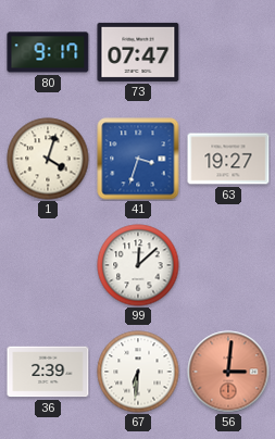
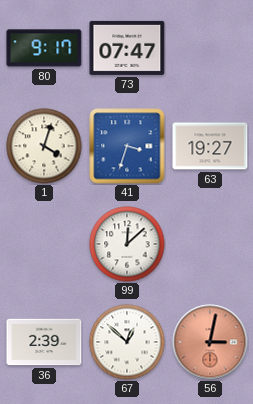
67: 6:31 -> 12:52 (127, 342)
56: 3:01 -> 3:02 (210, 342)
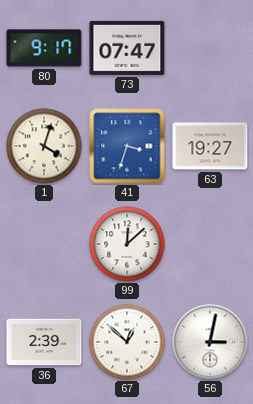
56 dial: salmon -> white (210, 342)
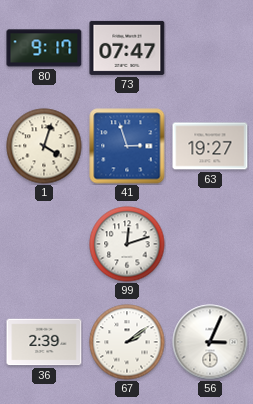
41: 3:33 -> 2:57 (127, 146)
99: 12:08 -> 12:12 (127, 244)
67: 12:52 -> 2:09 (127, 342)
56: 3:02 -> 3:04 (210, 342)
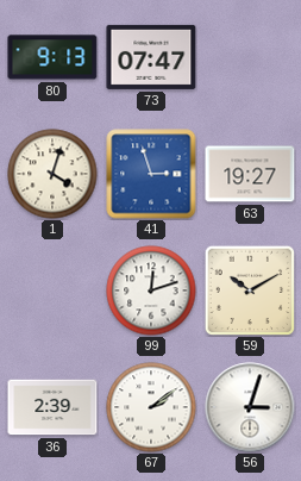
80: 9:17 -> 9:13 (52, 57)
59: none -> 10:10 (250, 291)
56: 3:04 -> 3:03 (250, 407)
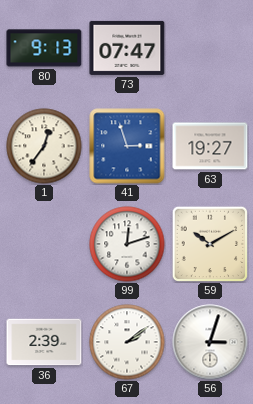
1: 4:03 -> 12:36 (44, 146)
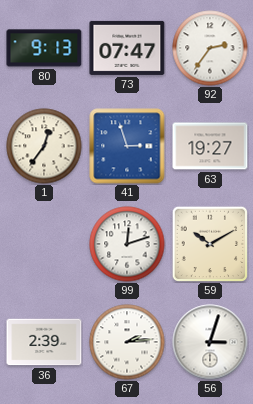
92: none -> 2:36 (210, 48)
67: 2:09 -> 2:14 (127, 342)
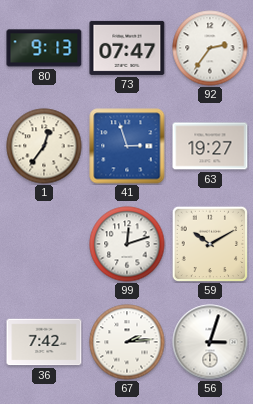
36: 2:39 -> 7:42 (44, 342)
